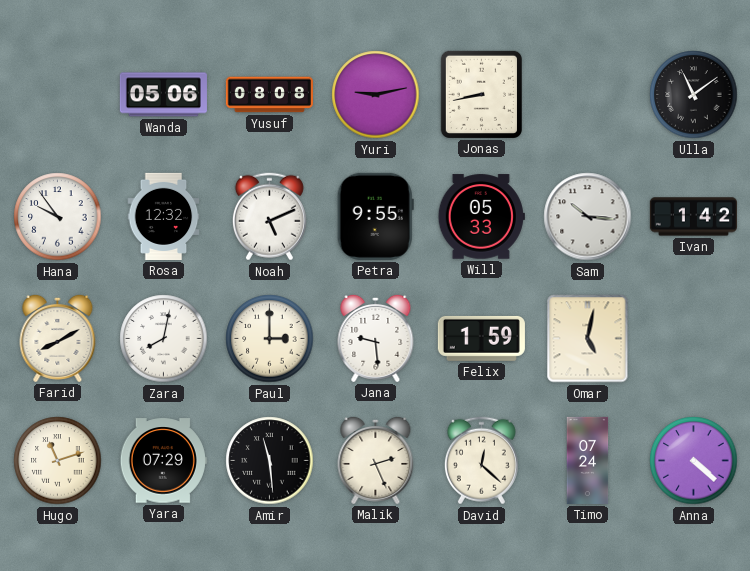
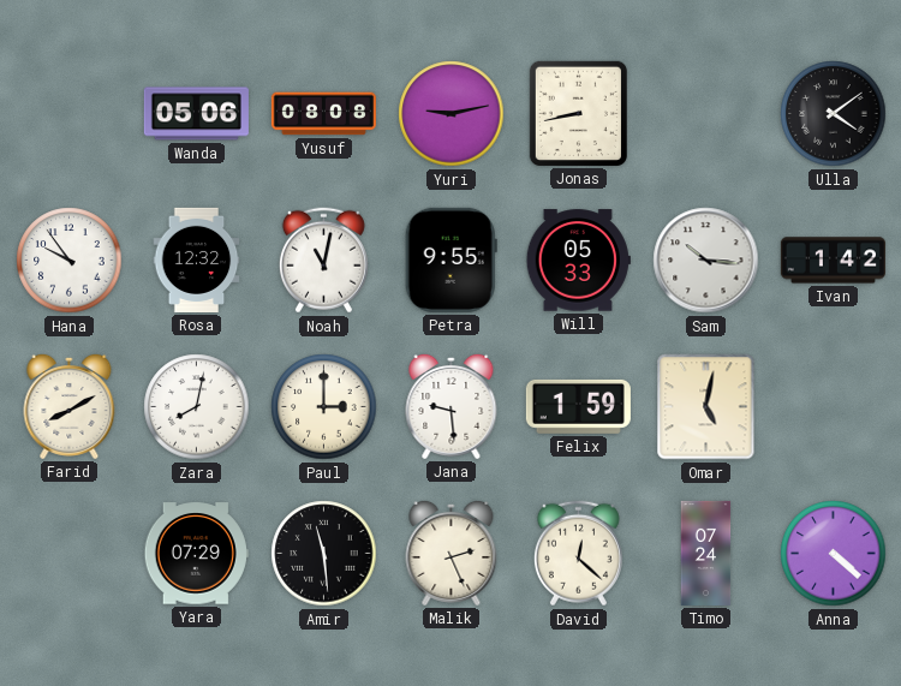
Ulla: 11:09 -> 4:09 (834, 114)
Noah: 5:11 -> 11:02 (323, 261)
Hugo: 11:12 -> none (58, 461)
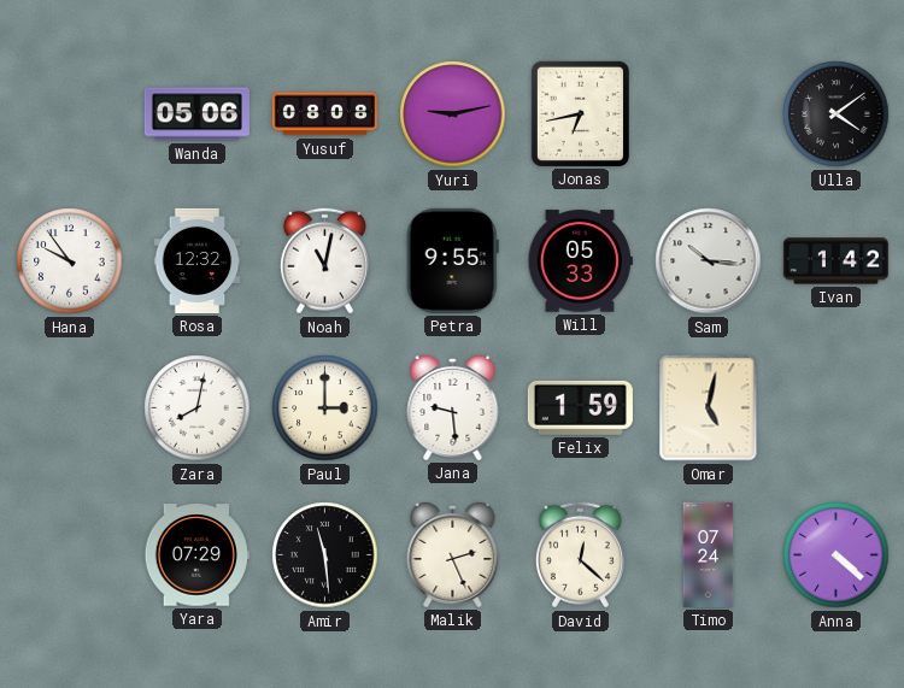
Jonas: 8:43 -> 6:43 (580, 113)
Farid: 8:10 -> none (70, 406)
